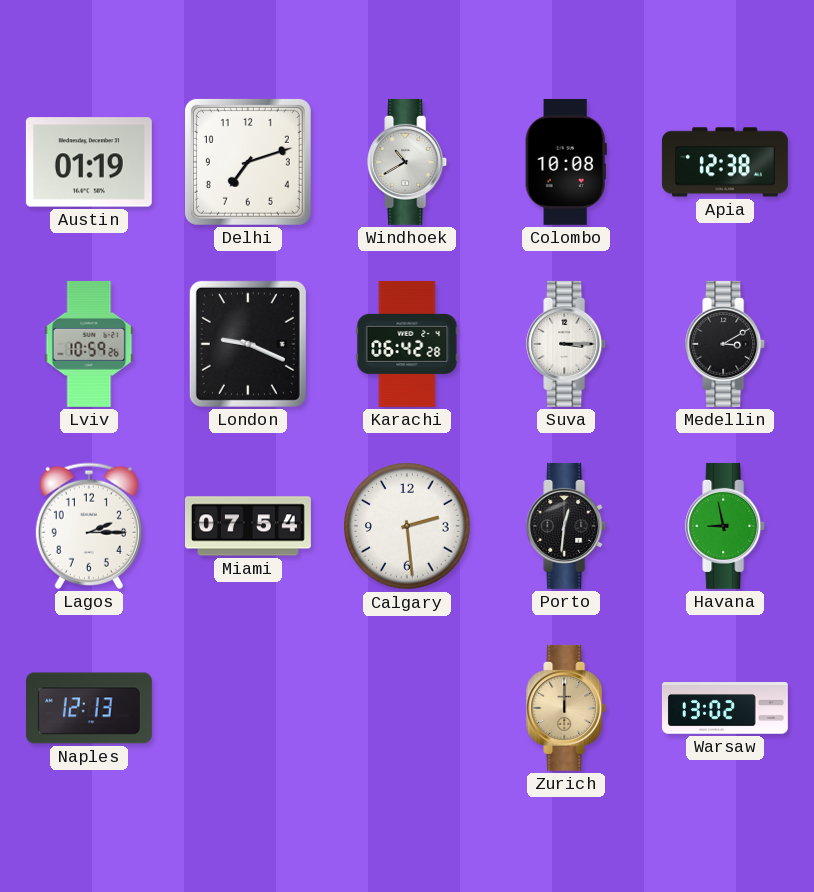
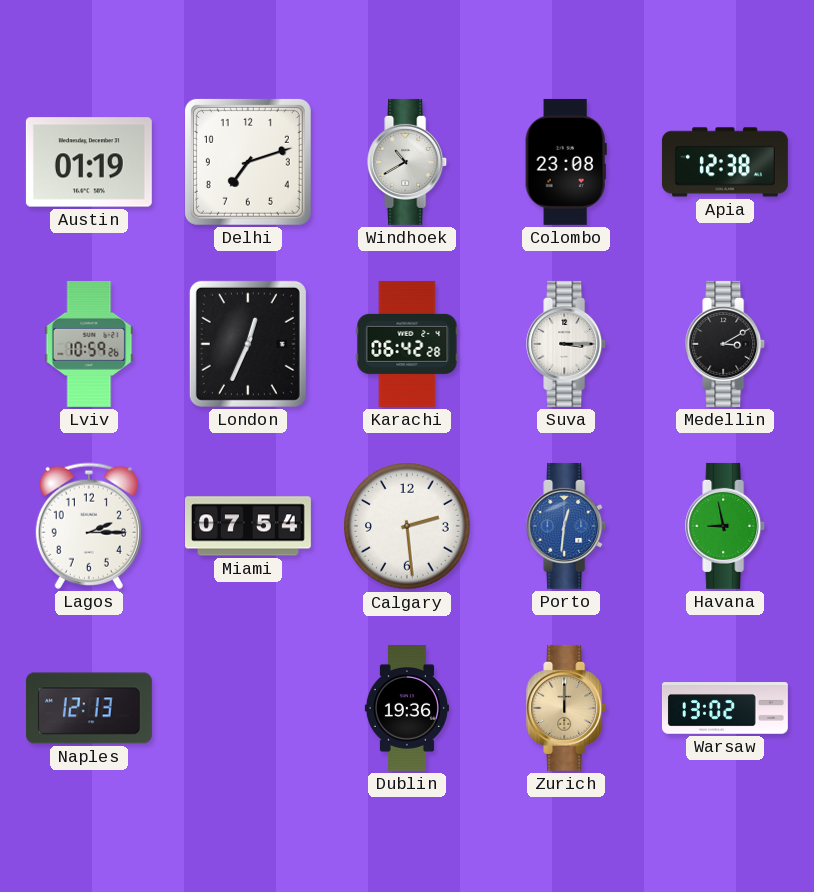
Colombo: 10:08 -> 23:08 (566, 162)
London: 9:19 -> 12:34 (248, 344)
Porto dial: black -> blue (567, 526)
Dublin: none -> 19:36 (406, 708)
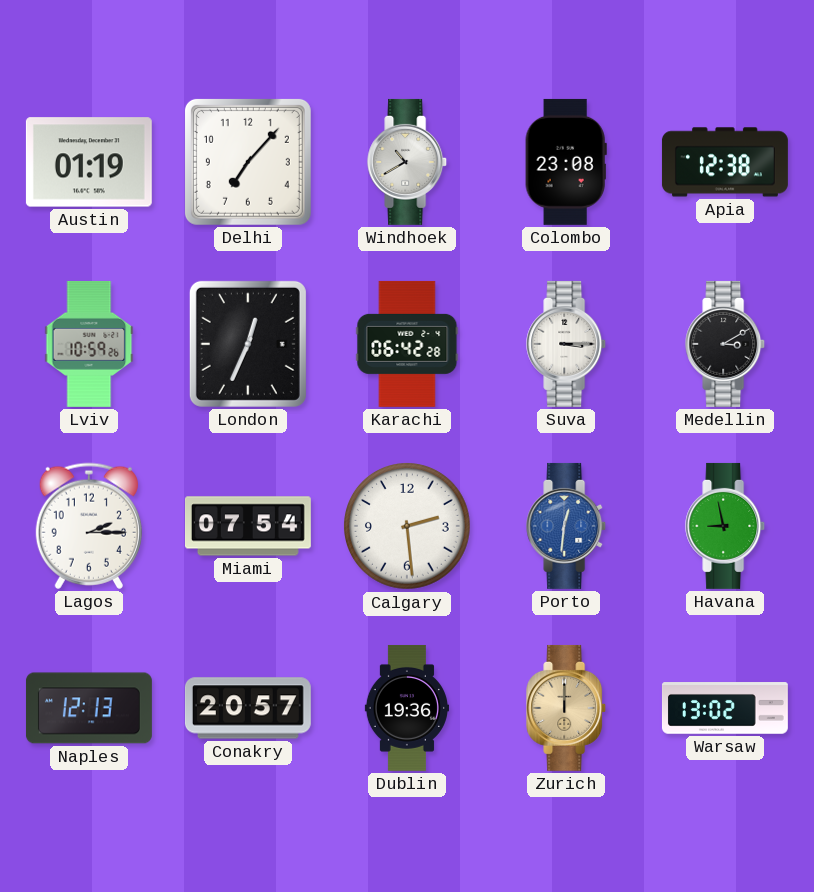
Delhi: 7:12 -> 7:07 (248, 162)
Conakry: none -> 20:57 (248, 708)
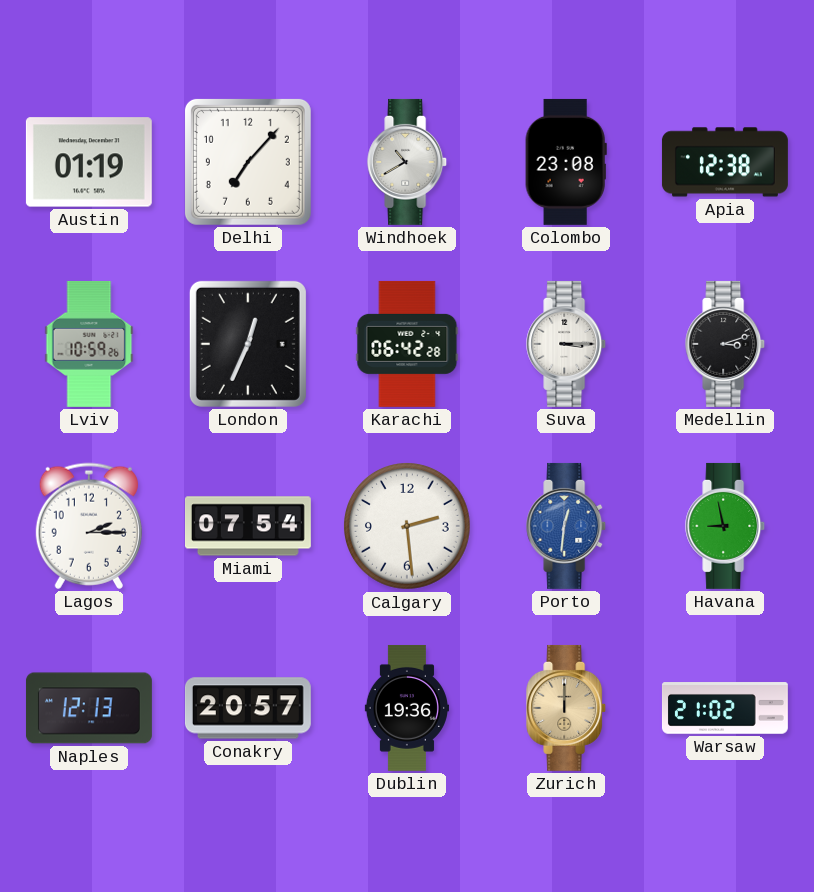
Medellin: 3:10 -> 3:12 (726, 344)
Warsaw: 13:02 -> 21:02 (725, 708)
